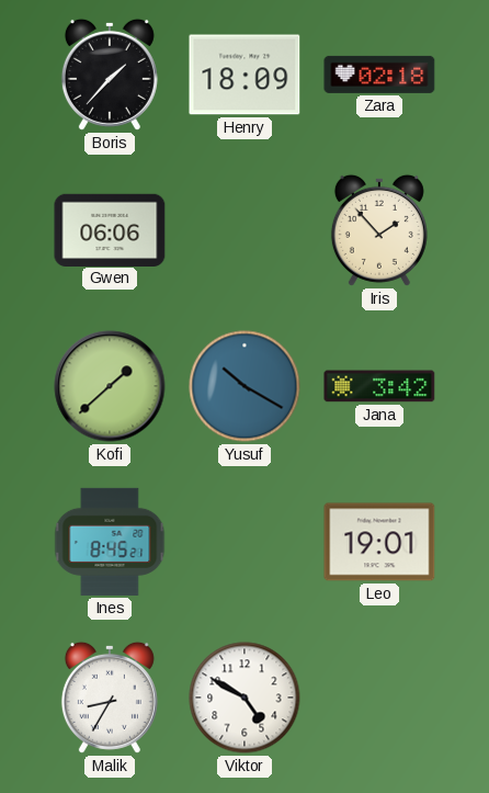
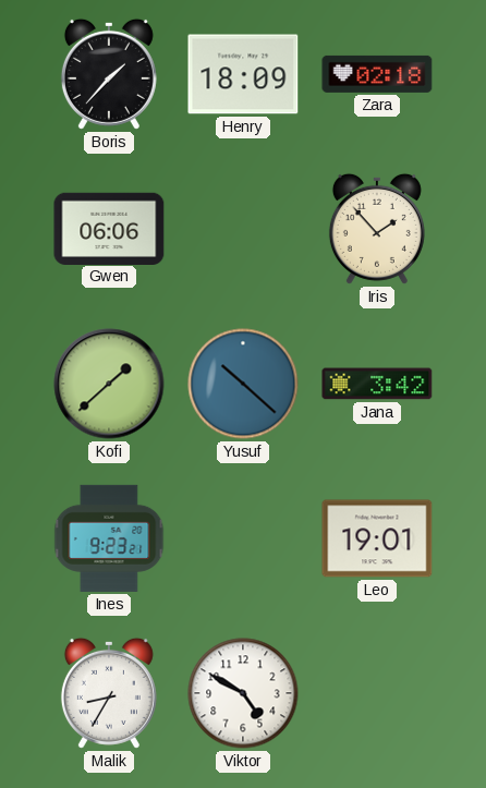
Yusuf: 10:20 -> 10:22 (243, 384)
Ines: 8:45 -> 9:23 (109, 538)
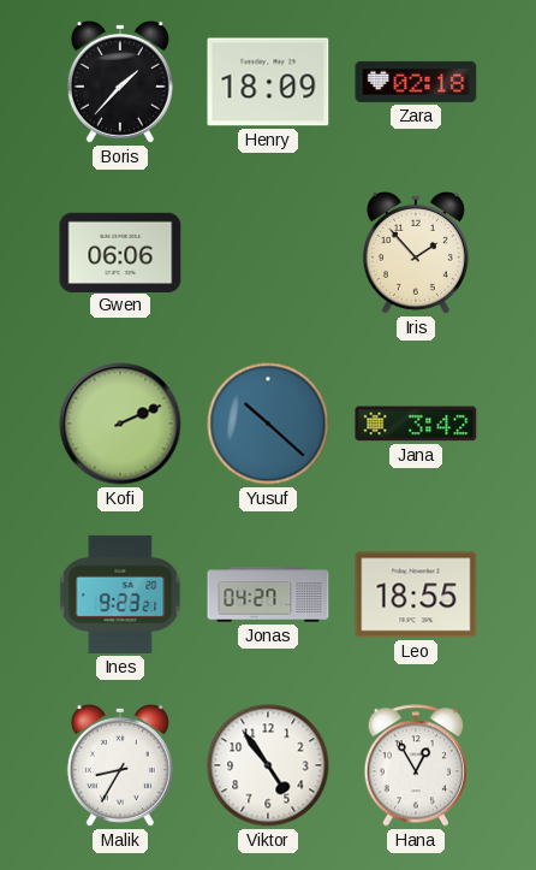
Kofi: 1:38 -> 2:11 (120, 424)
Jonas: none -> 04:27 (268, 594)
Leo: 19:01 -> 18:55 (416, 594)
Viktor: 4:50 -> 4:54 (268, 765)
Hana: none -> 12:55 (415, 765)
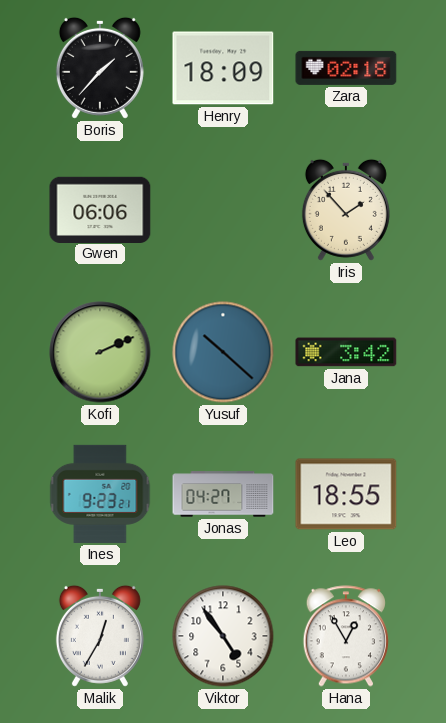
Malik: 8:35 -> 12:35 (100, 636)
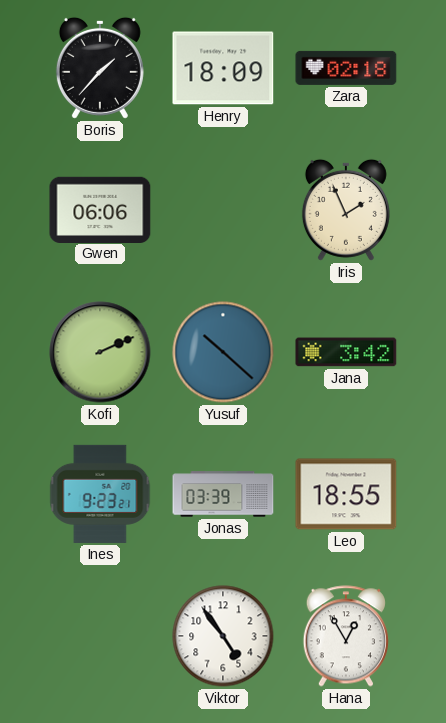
Iris: 1:53 -> 1:56 (346, 210)
Jonas: 04:27 -> 03:39 (223, 494)
Malik: 12:35 -> none (100, 636)
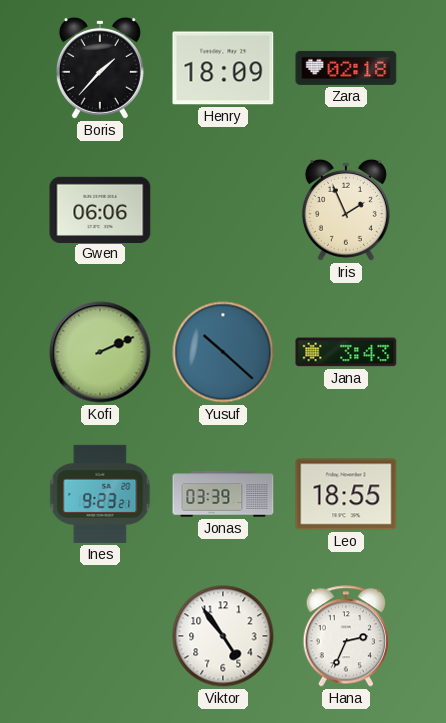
Jana: 3:42 -> 3:43 (346, 352)
Hana: 12:55 -> 2:34 (345, 636)
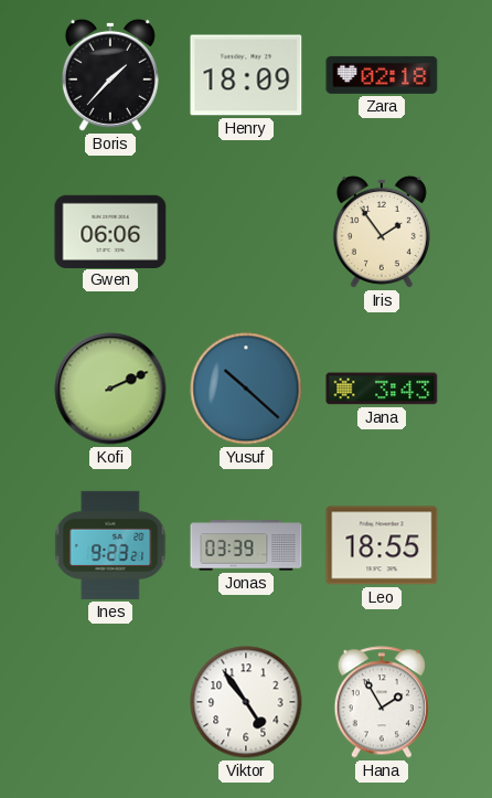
Iris: 1:56 -> 1:54 (382, 232)
Hana: 2:34 -> 1:55 (381, 702)
